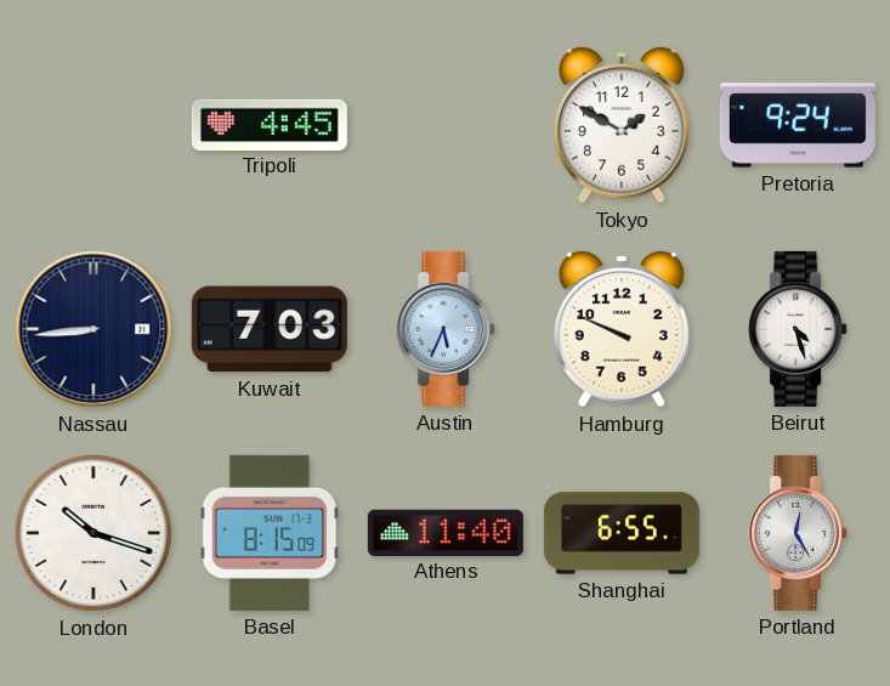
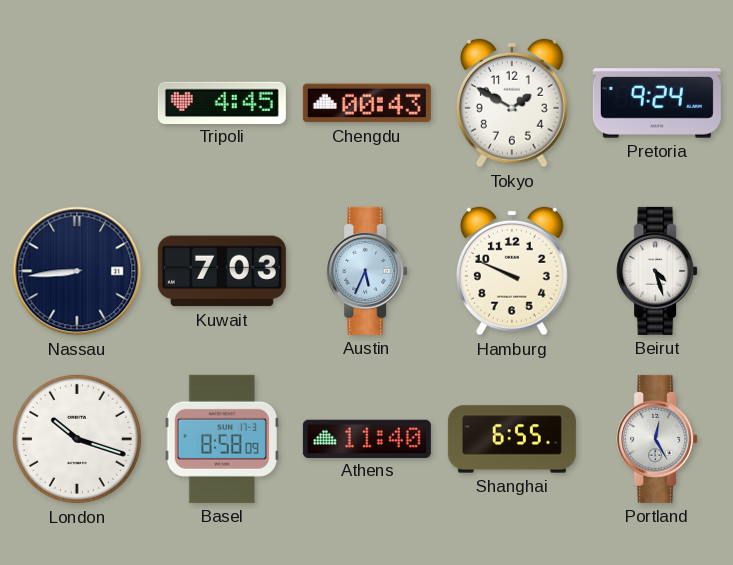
Chengdu: none -> 00:43 (367, 103)
Basel: 8:15 -> 8:58 (222, 439)
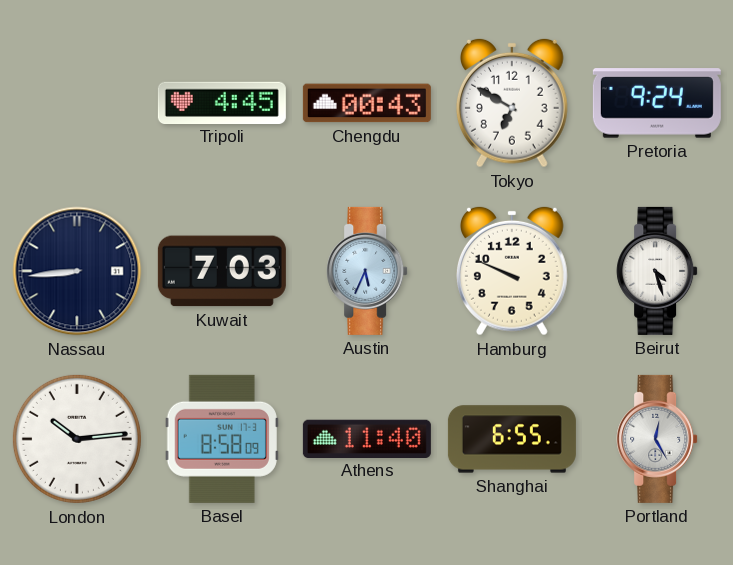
Tokyo: 1:50 -> 6:50 (512, 103)
London: 10:18 -> 10:14 (77, 439)
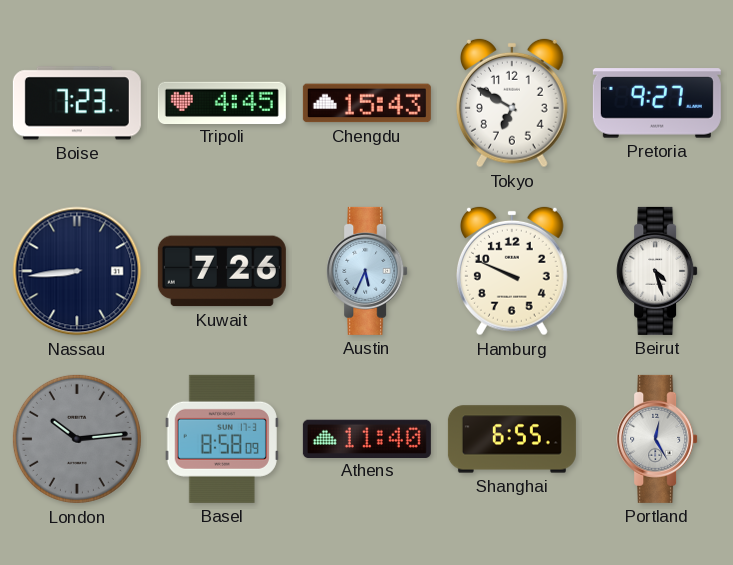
Boise: none -> 7:23 (77, 103)
Chengdu: 00:43 -> 15:43 (367, 103)
Pretoria: 9:24 -> 9:27 (657, 103)
Kuwait: 7:03 -> 7:26 (222, 271)
London dial: white -> grey (77, 439)
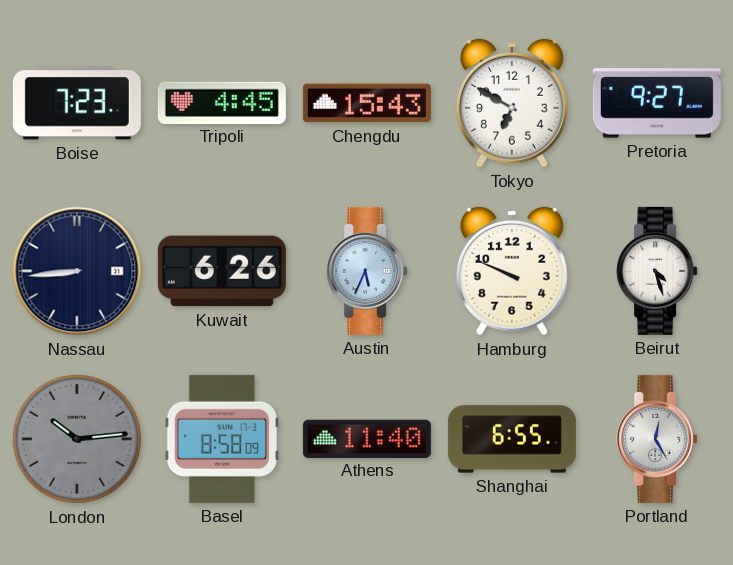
Kuwait: 7:26 -> 6:26 (222, 271)
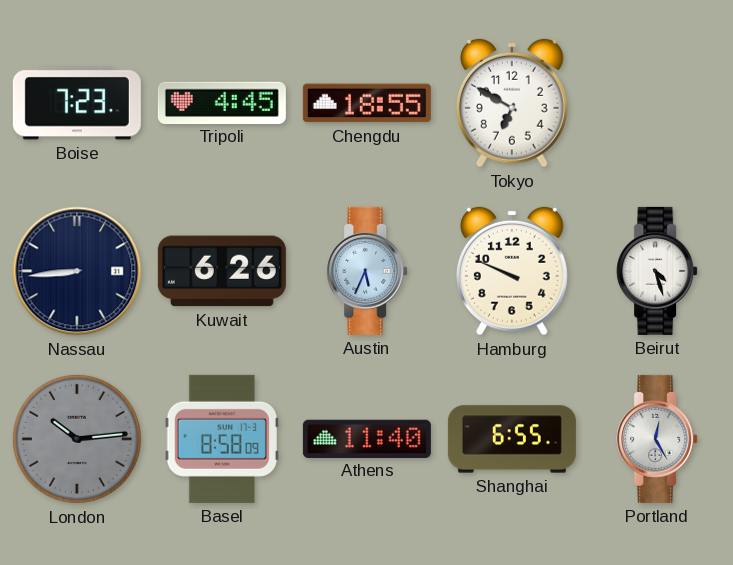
Chengdu: 15:43 -> 18:55 (367, 103)
Pretoria: 9:27 -> none (657, 103)
